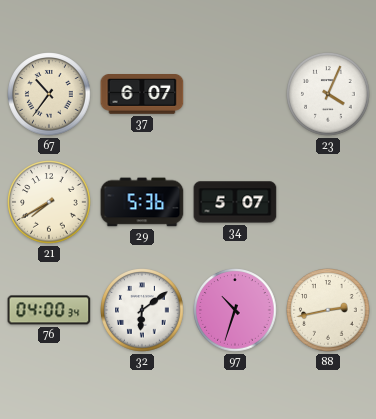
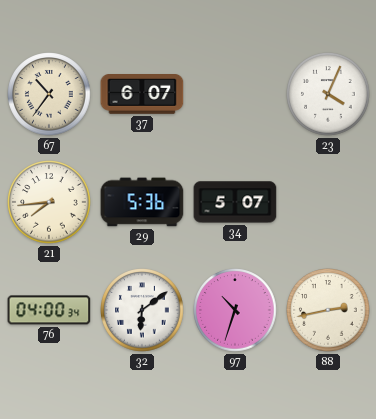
21: 7:40 -> 7:44 (49, 202)
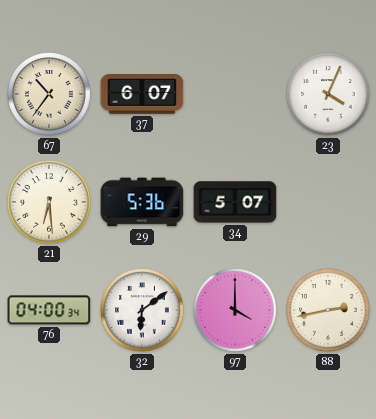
21: 7:44 -> 6:29 (49, 202)
97: 10:33 -> 4:00 (235, 310)
